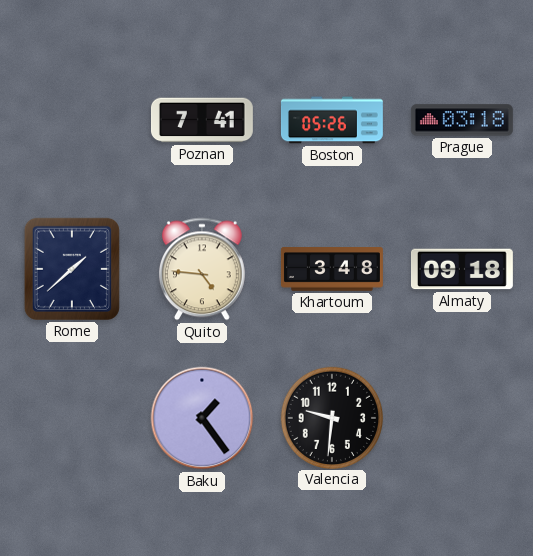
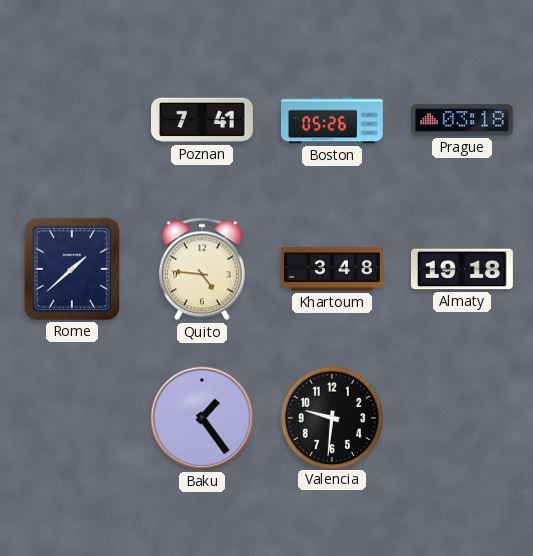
Almaty: 09:18 -> 19:18 (462, 269)
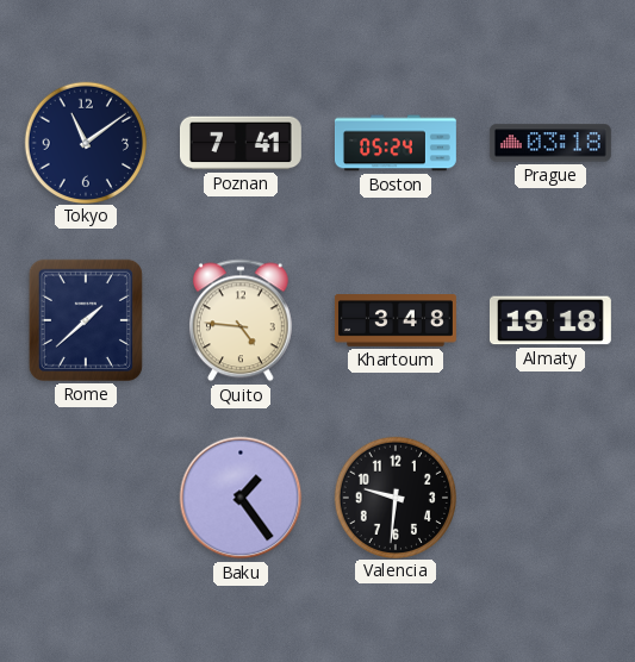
Tokyo: none -> 11:09 (85, 142)
Boston: 05:26 -> 05:24 (396, 143)
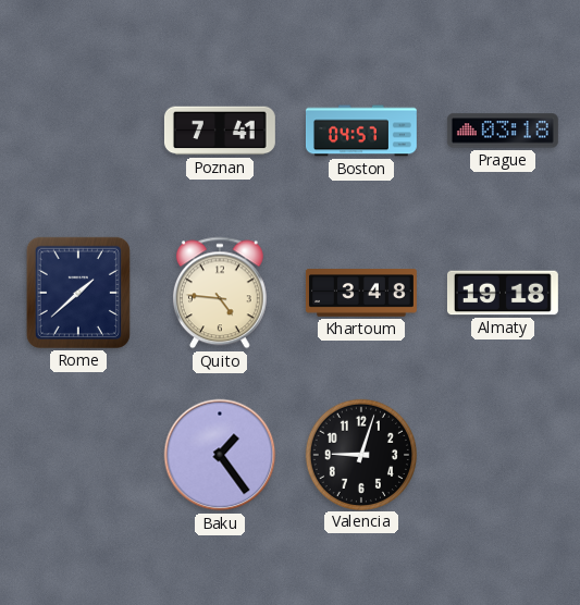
Tokyo: 11:09 -> none (85, 142)
Boston: 05:24 -> 04:57 (361, 131)
Valencia: 9:31 -> 9:03 (360, 454)
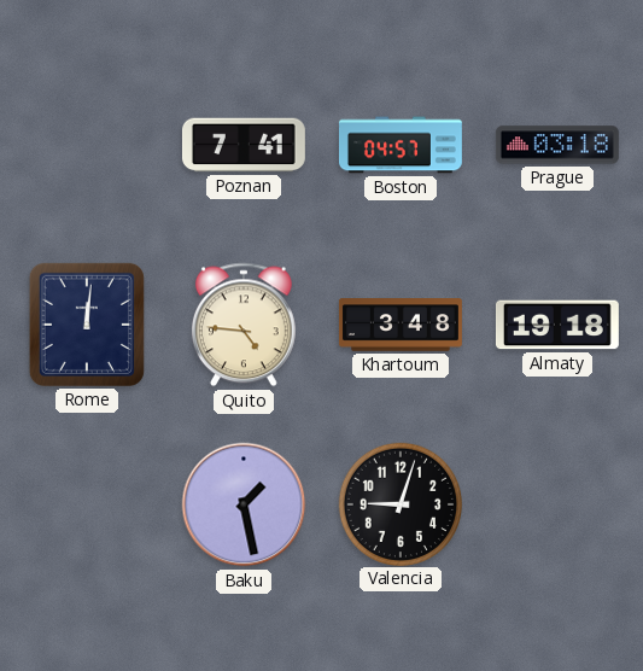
Rome: 1:38 -> 12:01 (87, 325)
Baku: 1:24 -> 1:28 (244, 504)
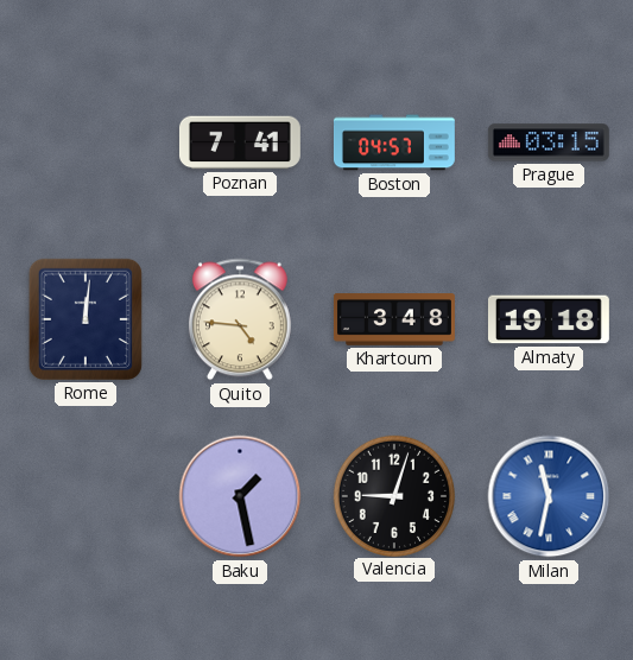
Prague: 03:18 -> 03:15 (549, 142)
Milan: none -> 11:32 (549, 496)
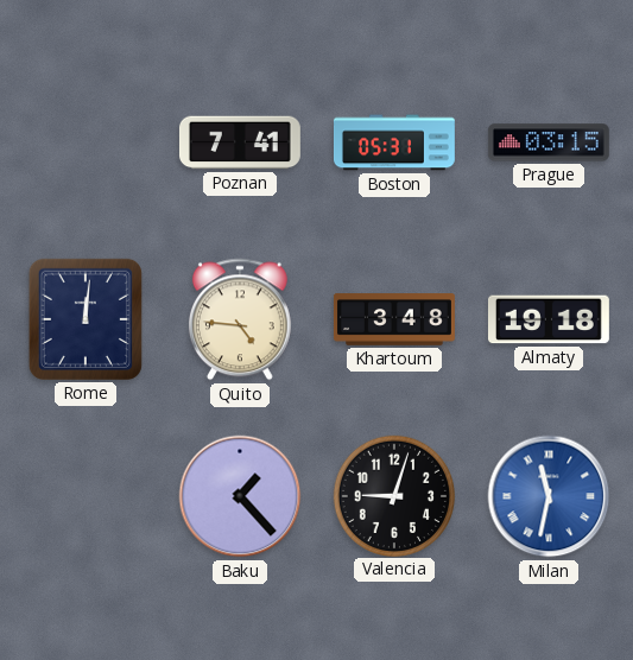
Boston: 04:57 -> 05:31 (394, 142)
Baku: 1:28 -> 1:23 (240, 496)
